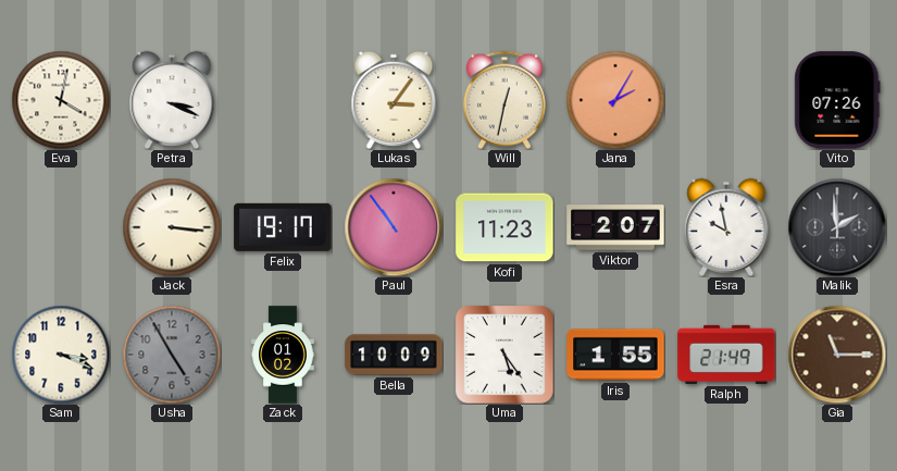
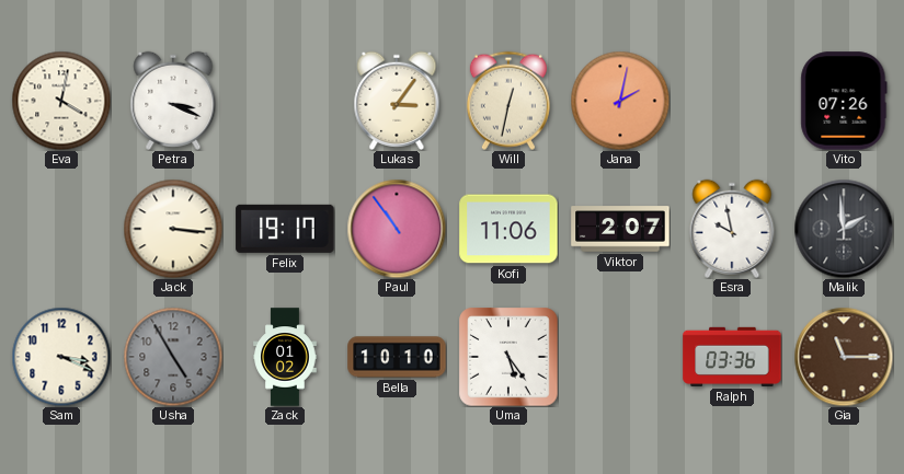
Jana: 2:05 -> 2:02 (620, 101)
Kofi: 11:23 -> 11:06 (508, 229)
Bella: 10:09 -> 10:10 (397, 357)
Iris: 1:55 -> none (615, 355)
Ralph: 21:49 -> 03:36 (732, 357)
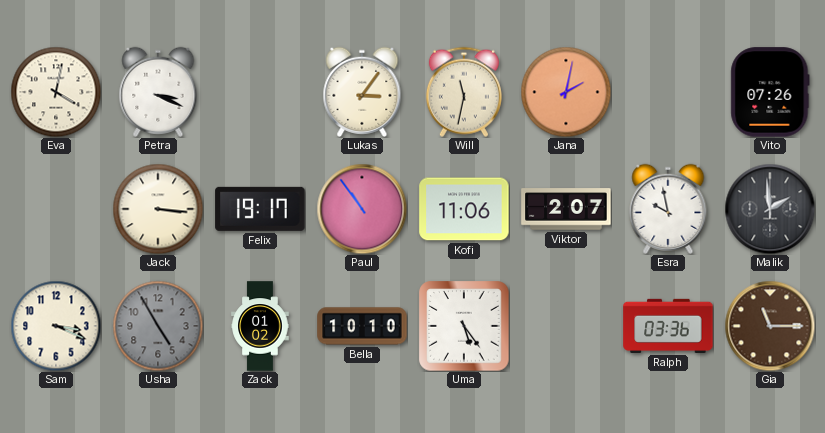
Will: 12:32 -> 11:32 (464, 92)
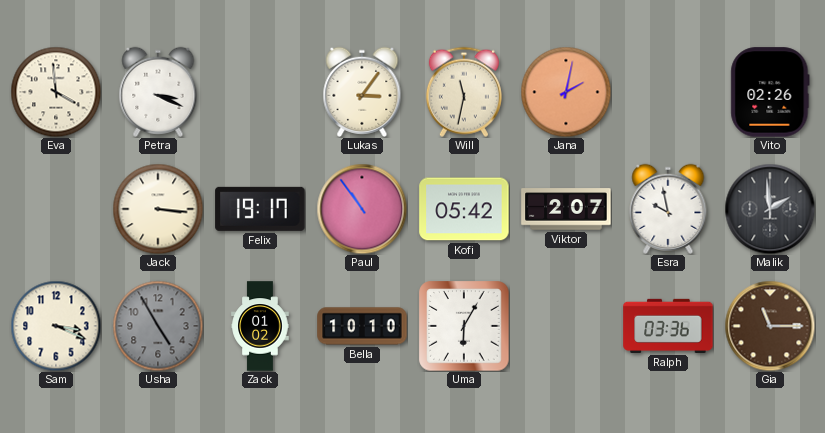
Eva: 4:02 -> 3:59 (56, 92)
Vito: 07:26 -> 02:26 (770, 92)
Kofi: 11:06 -> 05:42 (464, 209)
Uma: 5:24 -> 6:05 (464, 326)
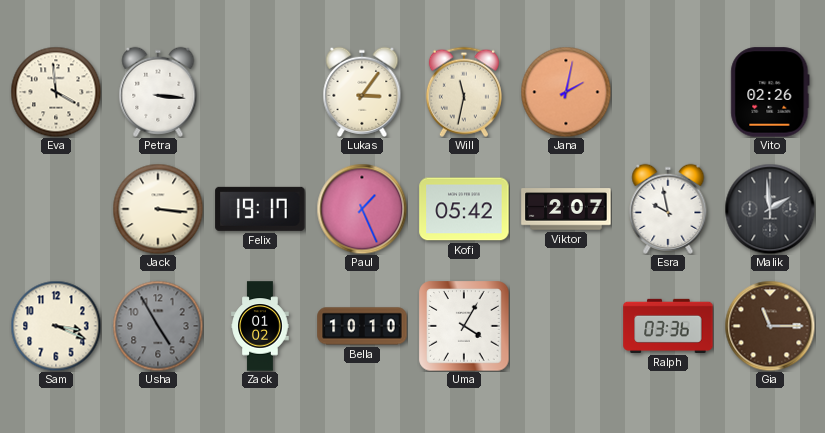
Petra: 3:19 -> 3:16 (158, 92)
Paul: 10:54 -> 1:26 (362, 209)
Uma: 6:05 -> 4:05 (464, 326)
